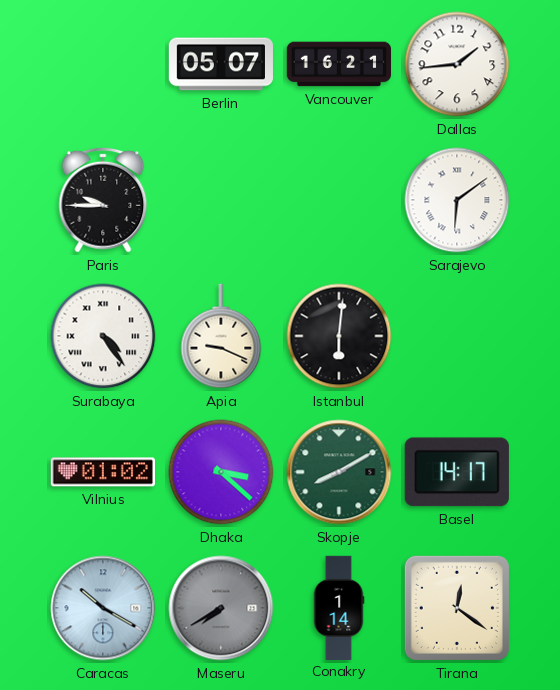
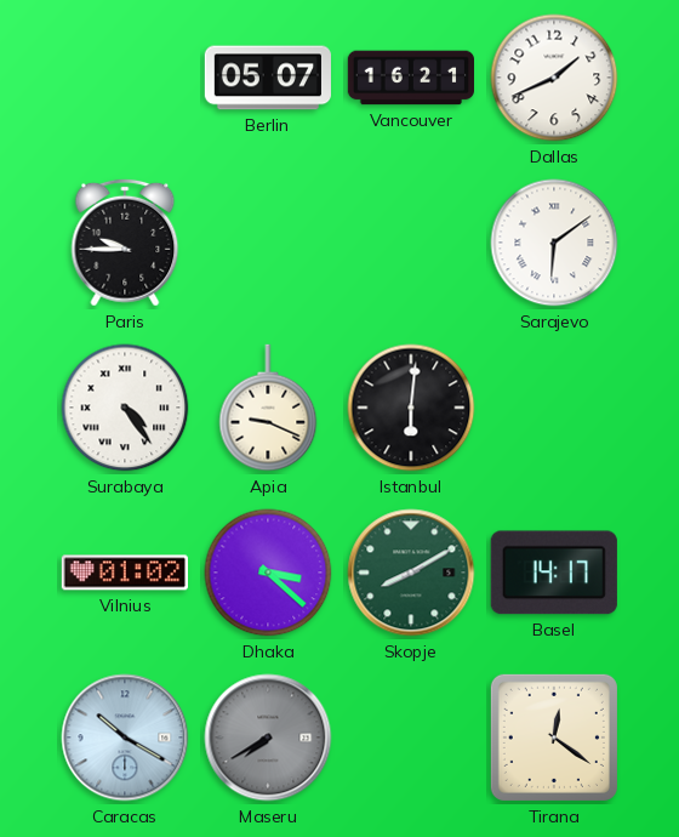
Dallas: 1:44 -> 1:41 (554, 78)
Conakry: 1:14 -> none (339, 607)
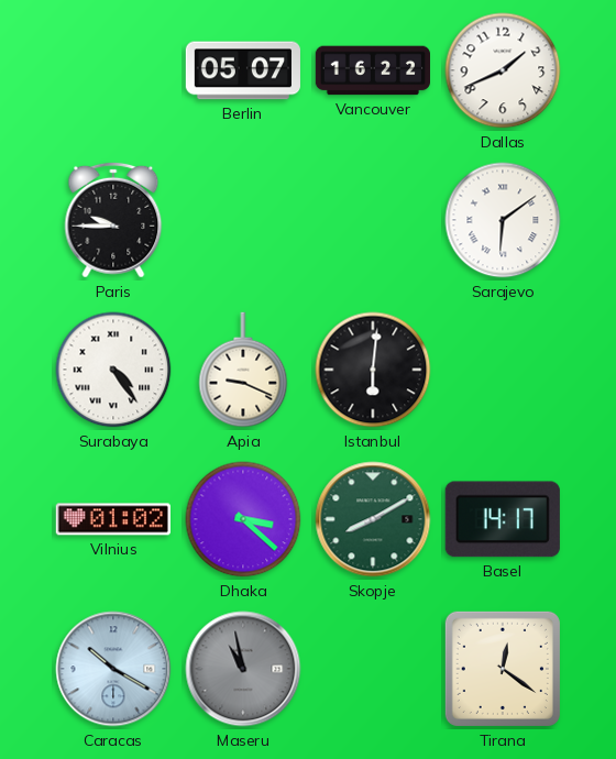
Vancouver: 16:21 -> 16:22 (372, 70)
Maseru: 7:40 -> 10:58 (243, 669)
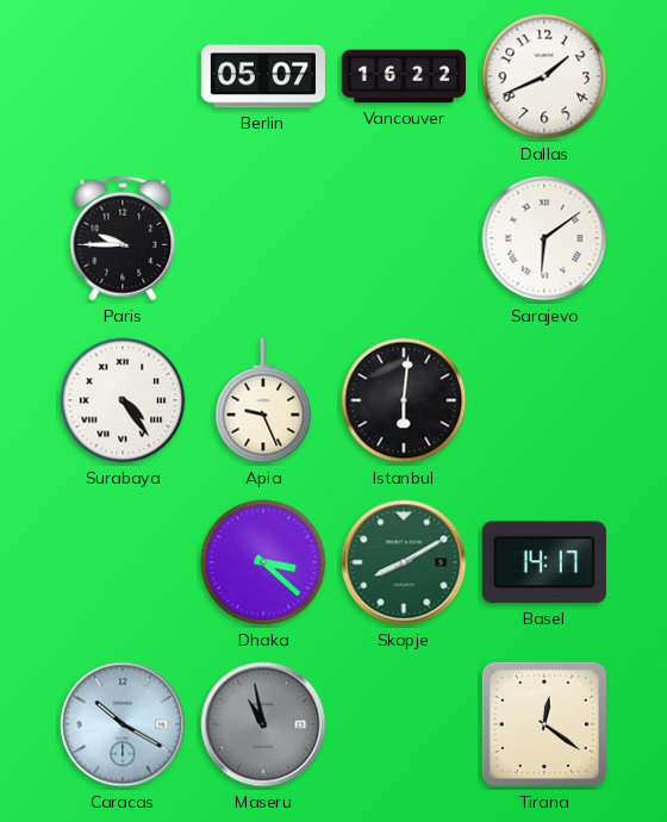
Apia: 9:19 -> 9:26 (263, 400)
Vilnius: 01:02 -> none (113, 519)
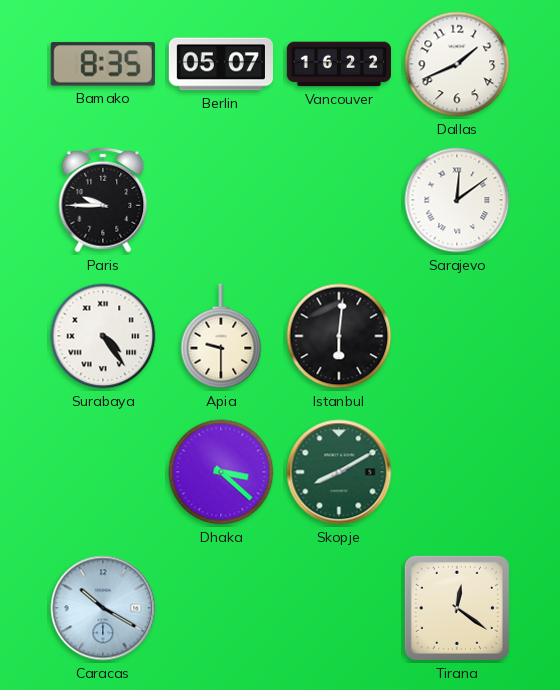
Bamako: none -> 8:35 (103, 64)
Sarajevo: 6:09 -> 12:09 (457, 200)
Apia: 9:26 -> 9:30 (221, 336)
Basel: 14:17 -> none (544, 562)
Maseru: 10:58 -> none (263, 724)
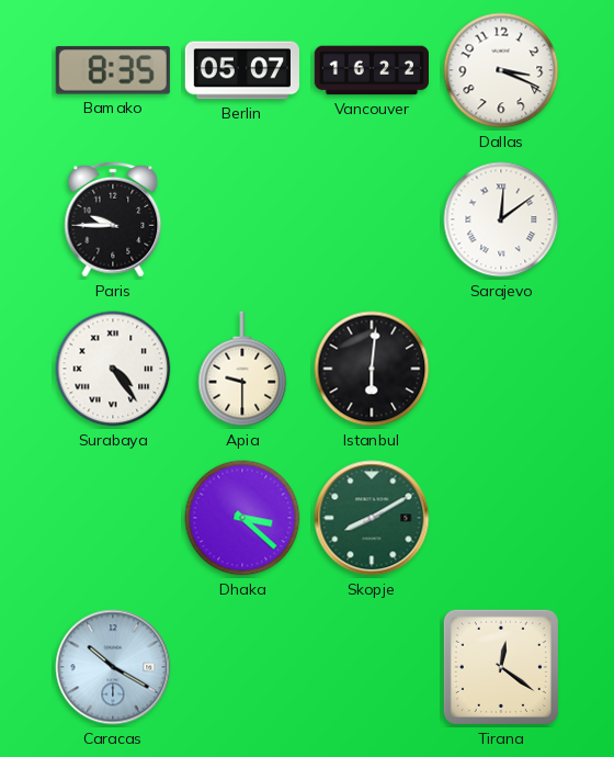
Dallas: 1:41 -> 3:19 (501, 70)
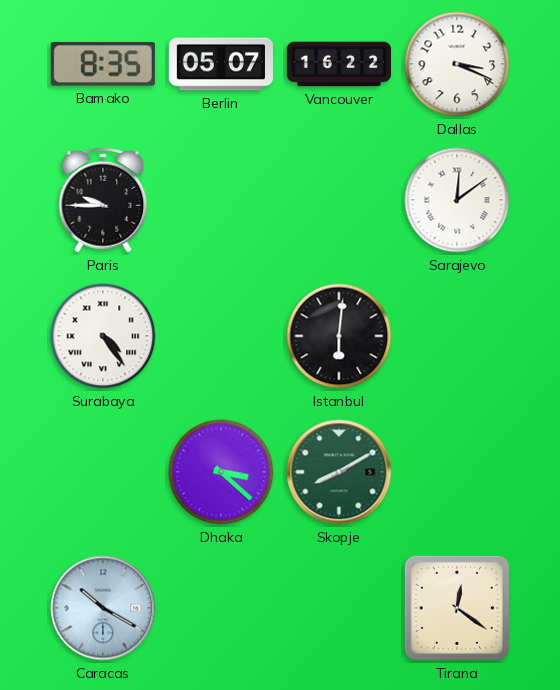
Apia: 9:30 -> none (242, 369)
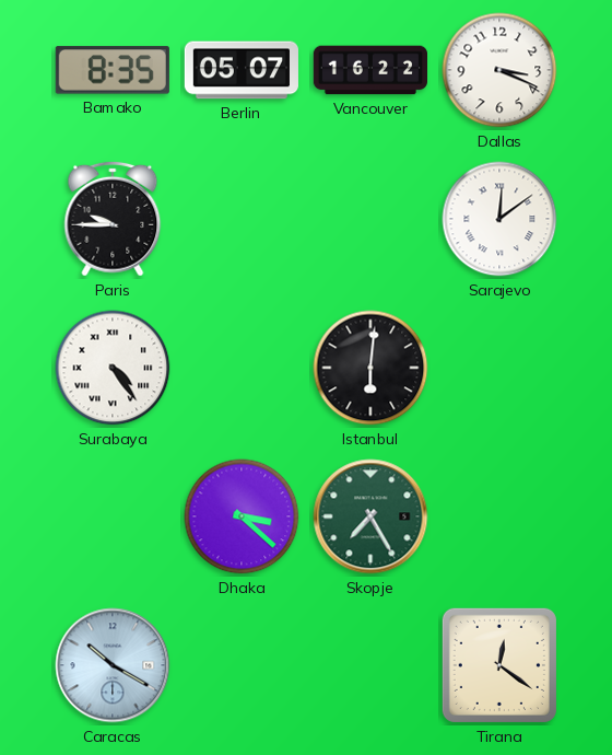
Skopje: 8:10 -> 7:25 (370, 516)
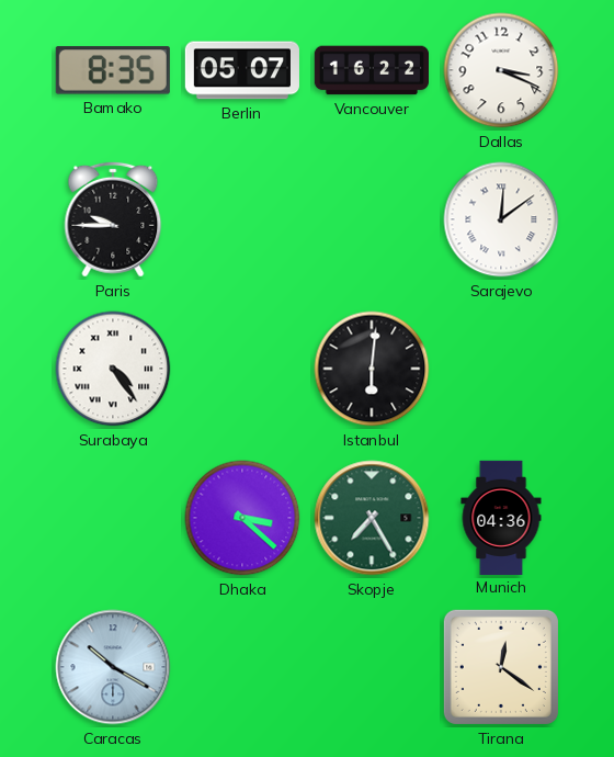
Munich: none -> 04:36 (501, 517)
